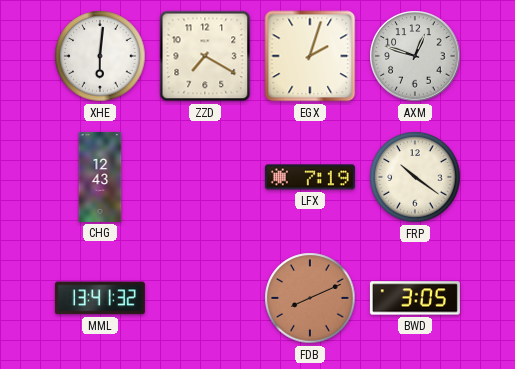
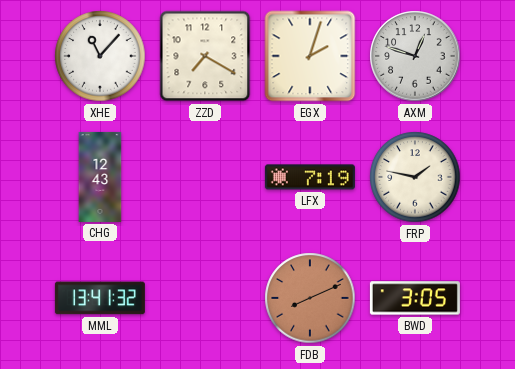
XHE: 6:01 -> 11:07 (100, 56)
FRP: 10:21 -> 1:47 (415, 177)
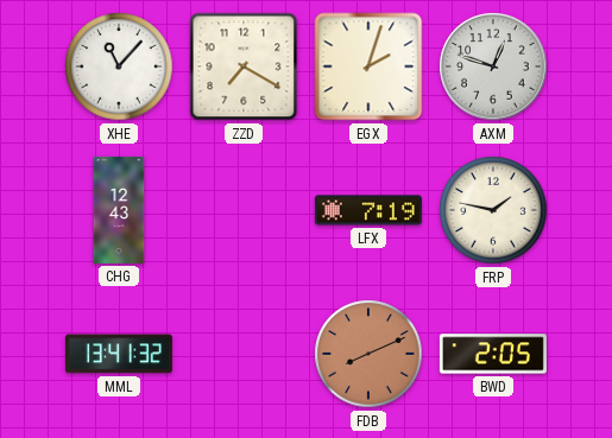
BWD: 3:05 -> 2:05 (493, 354)
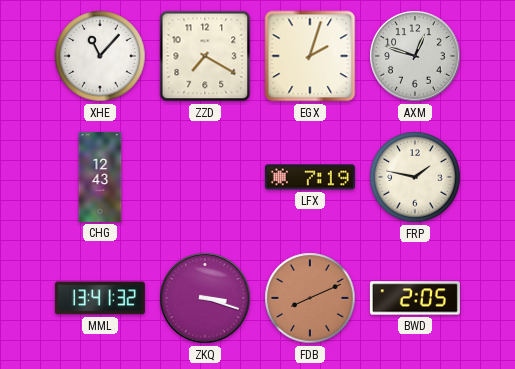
ZKQ: none -> 3:18 (205, 298)
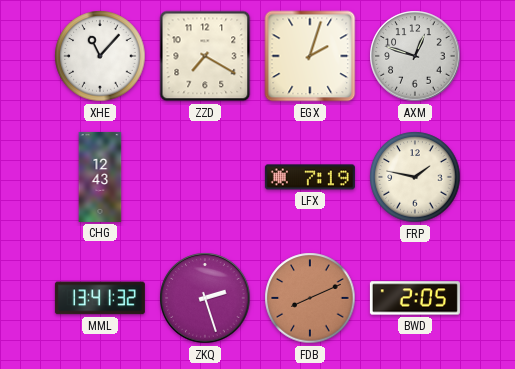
ZKQ: 3:18 -> 2:27 (205, 298)
